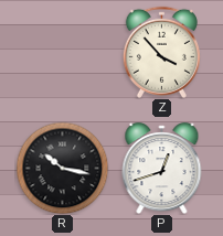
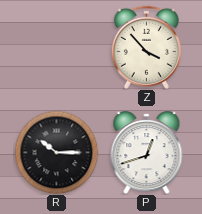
R: 10:17 -> 10:15 (56, 152)
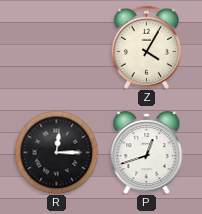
Z: 3:53 -> 4:05 (146, 47)
R: 10:15 -> 12:15 (56, 152)
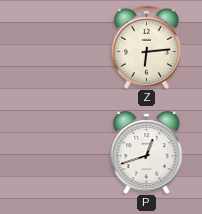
Z: 4:05 -> 6:14 (146, 47)
R: 12:15 -> none (56, 152)
